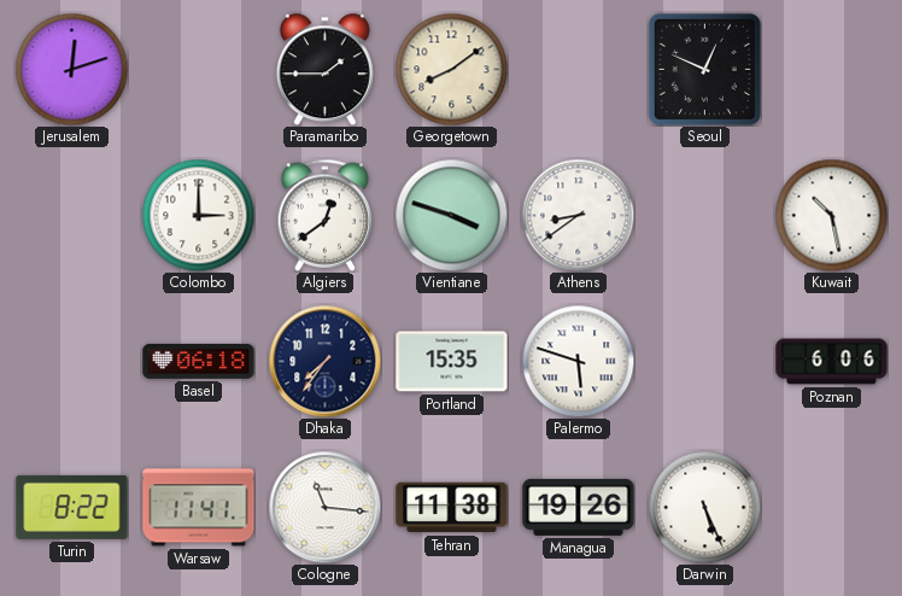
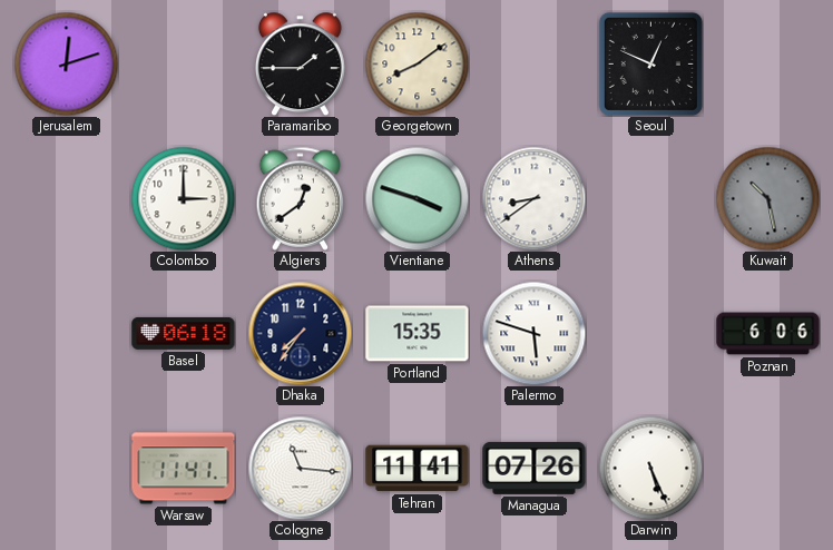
Kuwait dial: white -> grey (767, 198)
Turin: 8:22 -> none (72, 507)
Tehran: 11:38 -> 11:41 (418, 469)
Managua: 19:26 -> 07:26 (535, 468)
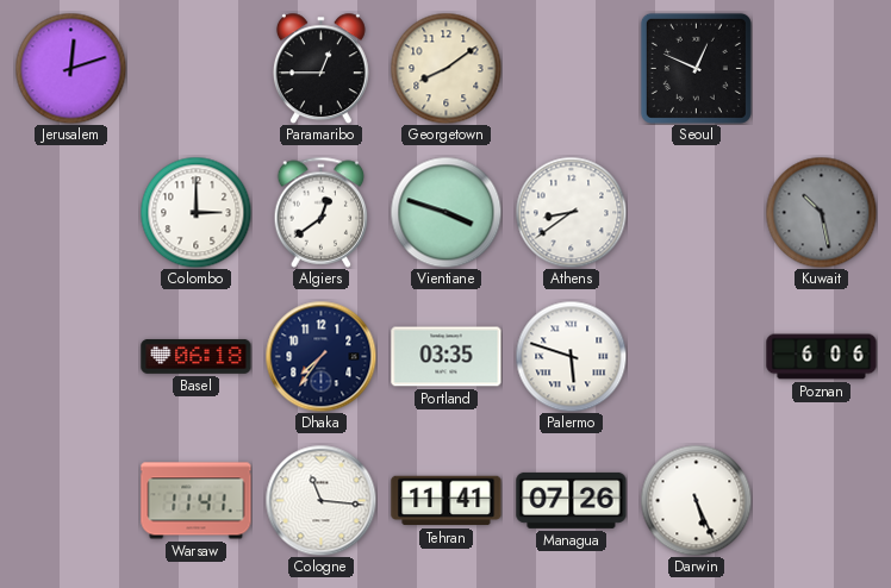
Paramaribo: 1:45 -> 12:45 (320, 68)
Portland: 15:35 -> 03:35 (447, 357)
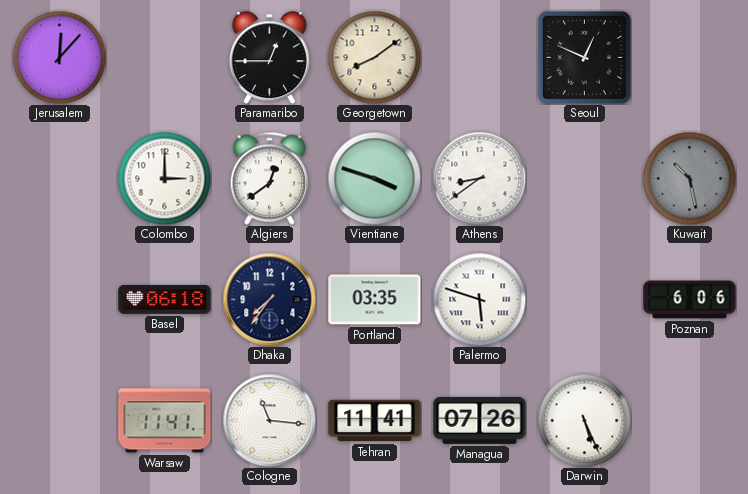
Jerusalem: 12:12 -> 12:07 (59, 57)
